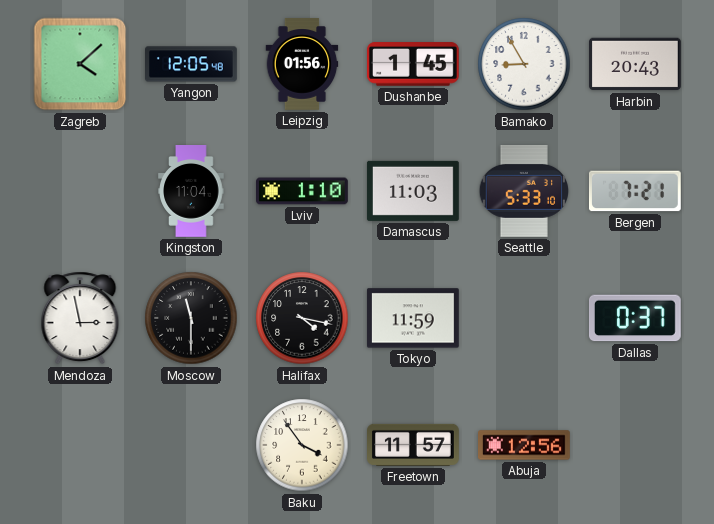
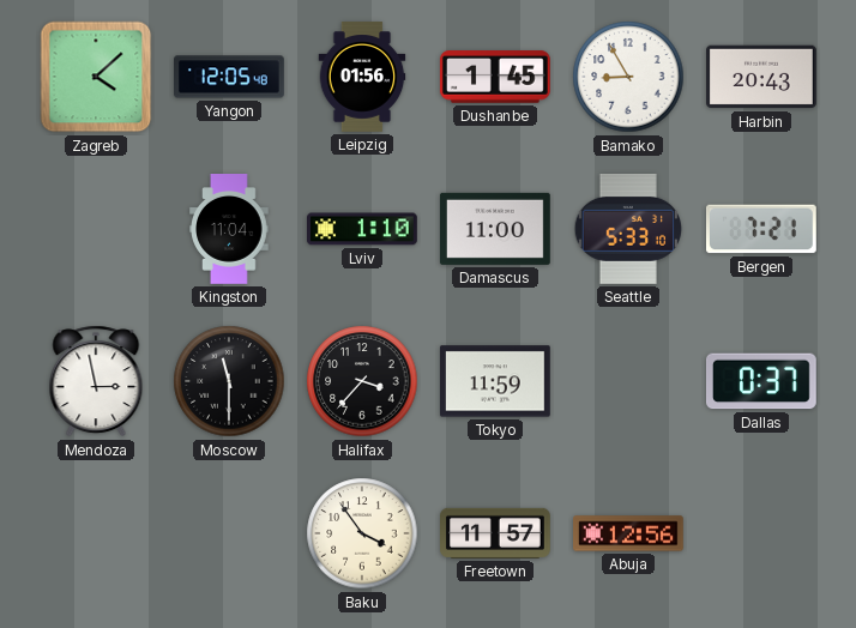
Damascus: 11:03 -> 11:00 (495, 229)
Halifax: 4:17 -> 3:37 (362, 381)
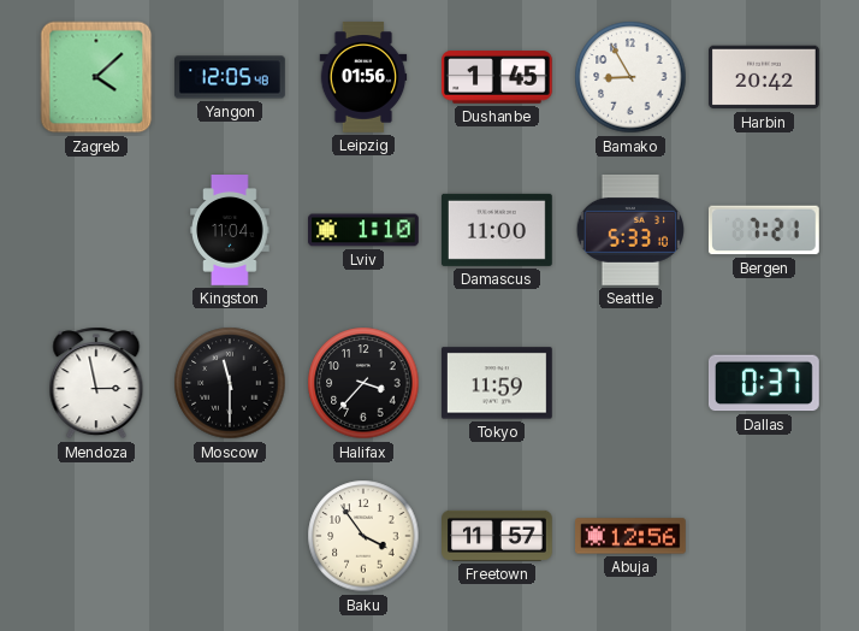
Harbin: 20:43 -> 20:42 (765, 77)
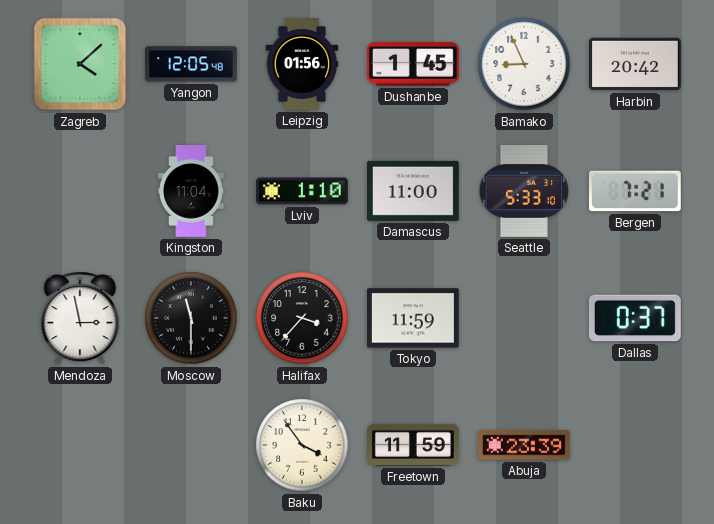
Bamako: 8:55 -> 8:56 (524, 64)
Freetown: 11:57 -> 11:59 (413, 445)
Abuja: 12:56 -> 23:39 (525, 445)
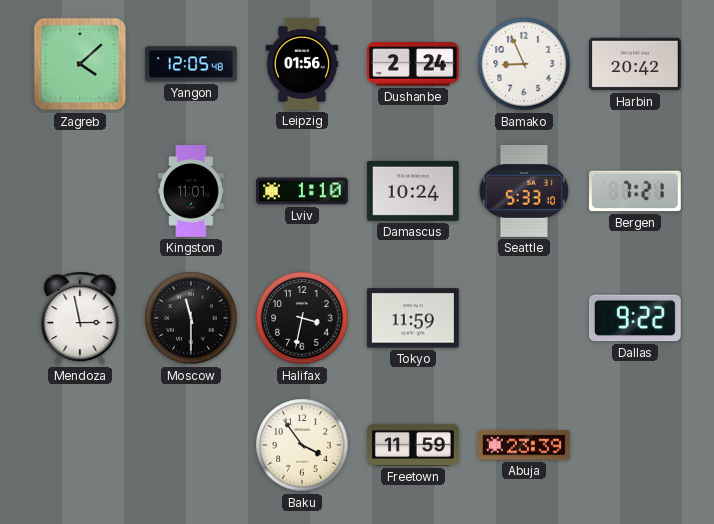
Dushanbe: 1:45 -> 2:24 (413, 64)
Kingston: 11:04 -> 11:01 (191, 192)
Damascus: 11:00 -> 10:24 (413, 191)
Halifax: 3:37 -> 3:32 (302, 318)
Dallas: 0:37 -> 9:22 (635, 318)
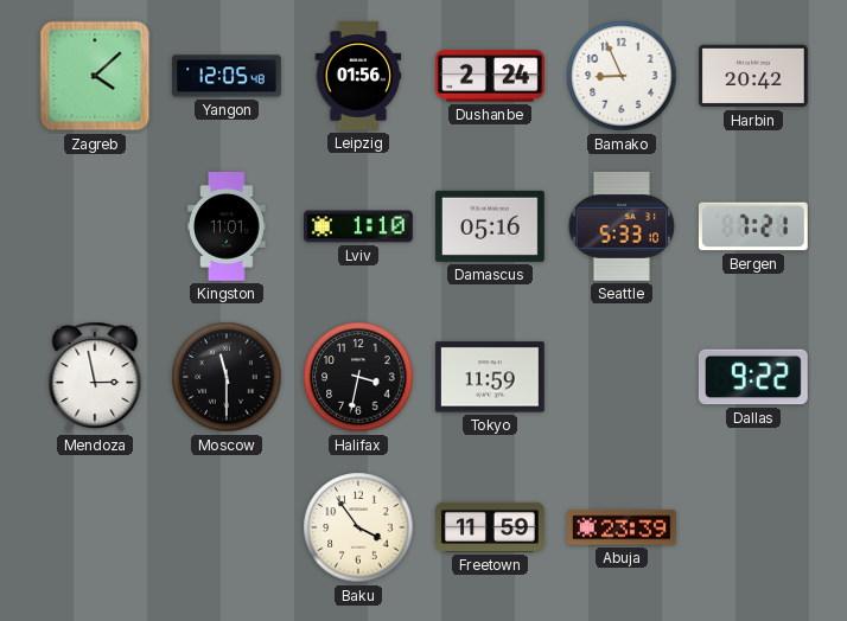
Damascus: 10:24 -> 05:16 (490, 226)
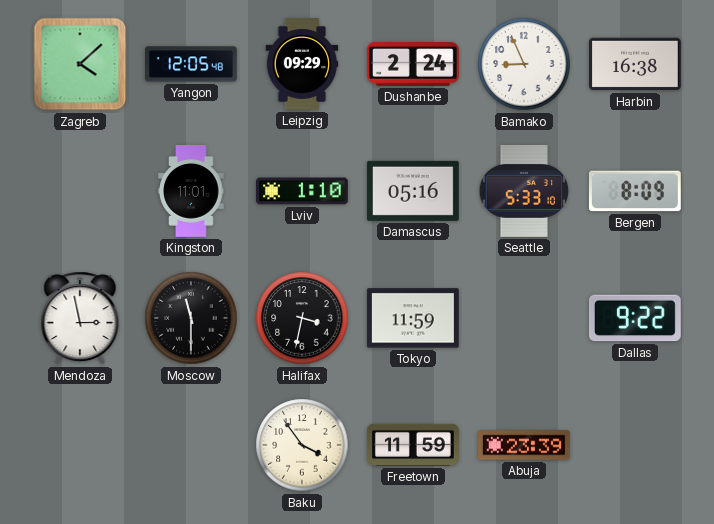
Leipzig: 01:56 -> 09:29 (302, 64)
Harbin: 20:42 -> 16:38 (636, 64)
Bergen: 7:21 -> 8:09 (635, 191)
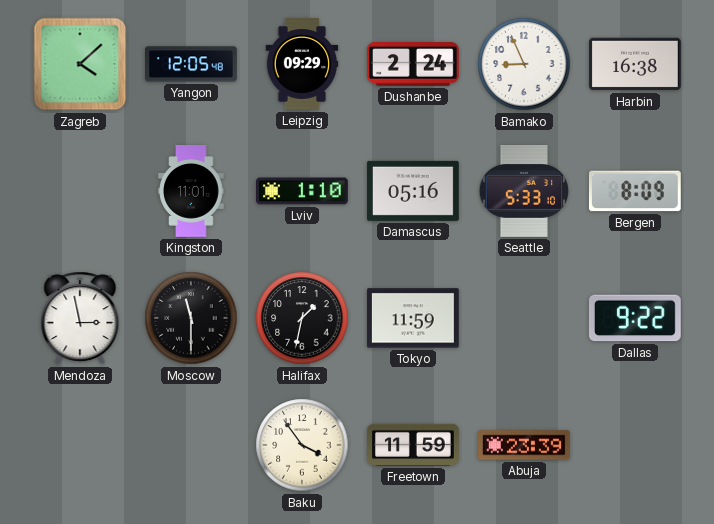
Halifax: 3:32 -> 1:32 (302, 318)
